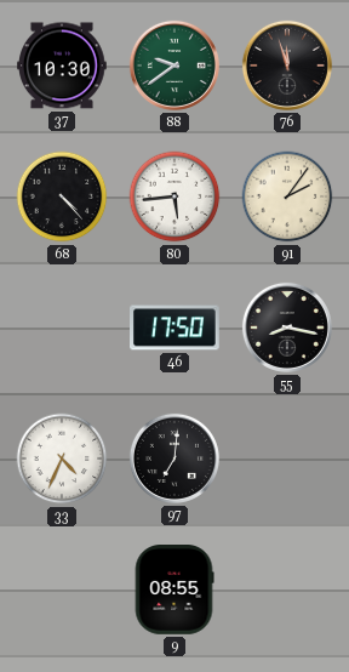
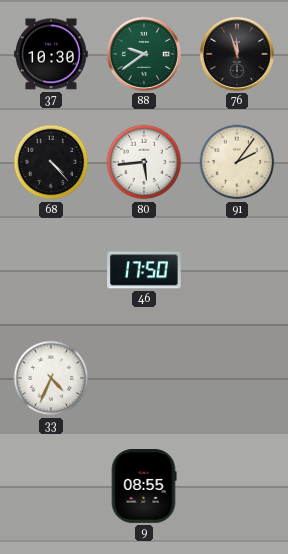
55: 8:17 -> none (287, 328)
97: 7:01 -> none (174, 459)
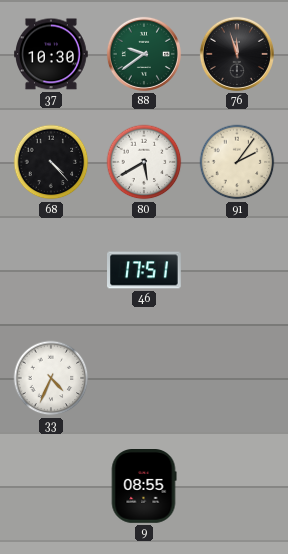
80: 5:44 -> 5:40 (144, 162)
46: 17:50 -> 17:51 (145, 270)
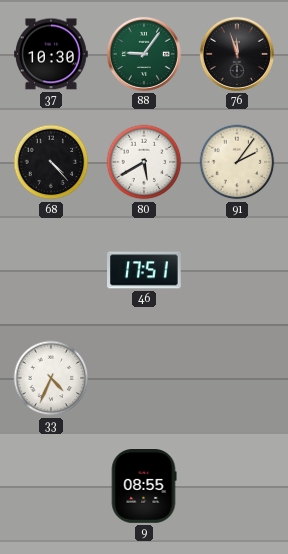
88: 9:39 -> 9:06 (144, 54)
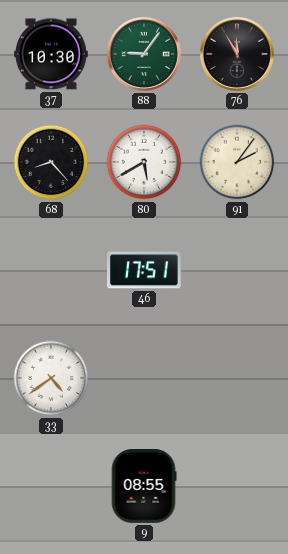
76: 11:57 -> 11:55 (237, 54)
68: 4:23 -> 8:23 (51, 162)
33: 4:34 -> 4:39 (51, 378)
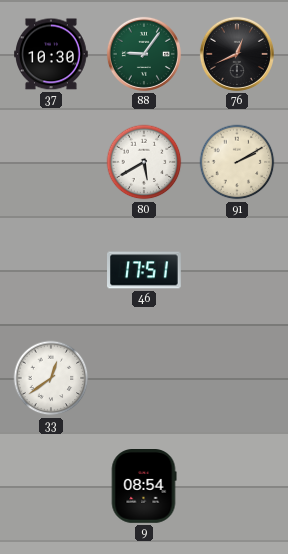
76: 11:55 -> 12:41 (237, 54)
68: 8:23 -> none (51, 162)
91: 2:06 -> 2:10 (237, 162)
33: 4:39 -> 12:39 (51, 378)
9: 08:55 -> 08:54 (144, 487)
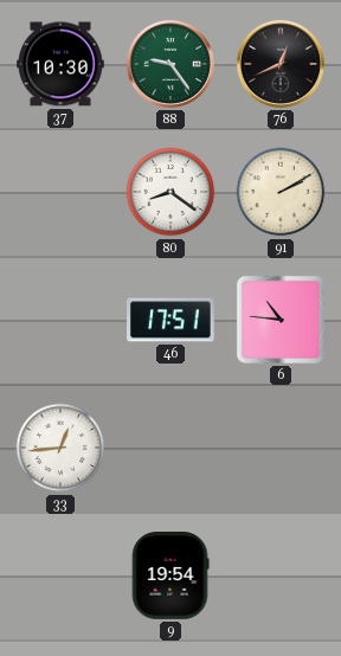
88: 9:06 -> 9:24 (170, 64)
80: 5:40 -> 8:21 (170, 192)
6: none -> 10:46 (281, 320)
33: 12:39 -> 12:44 (60, 448)
9: 08:54 -> 19:54 (170, 577)
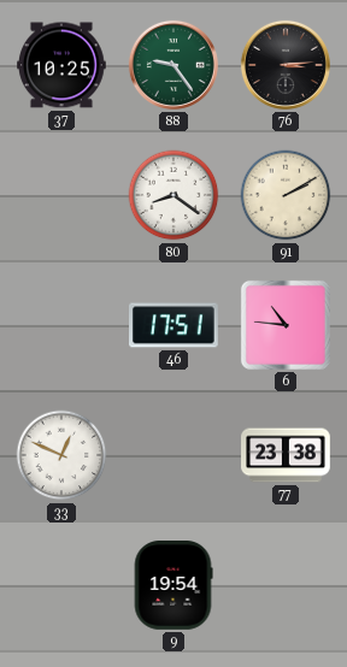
37: 10:30 -> 10:25 (63, 65)
76: 12:41 -> 3:14 (286, 65)
33: 12:44 -> 12:49 (61, 455)
77: none -> 23:38 (286, 455)
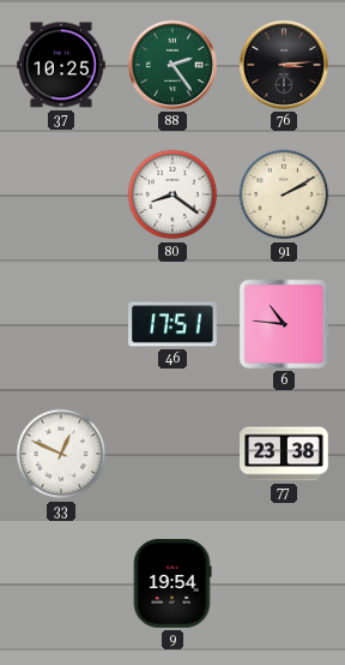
88: 9:24 -> 2:24 (172, 65)
